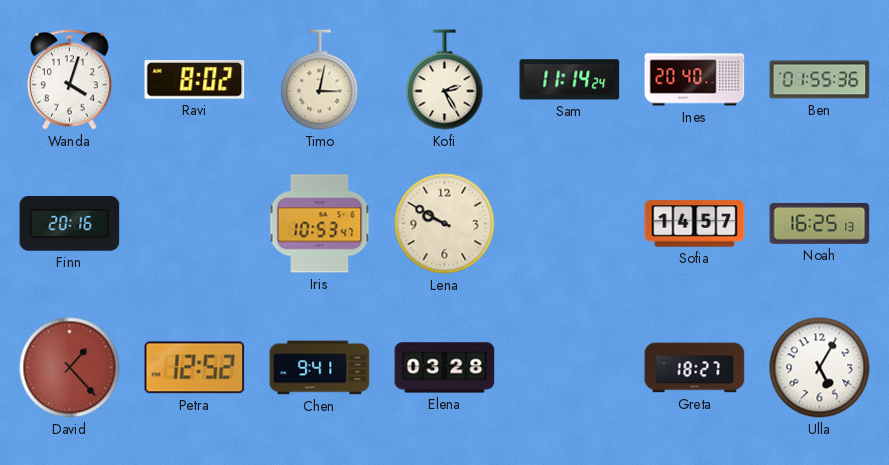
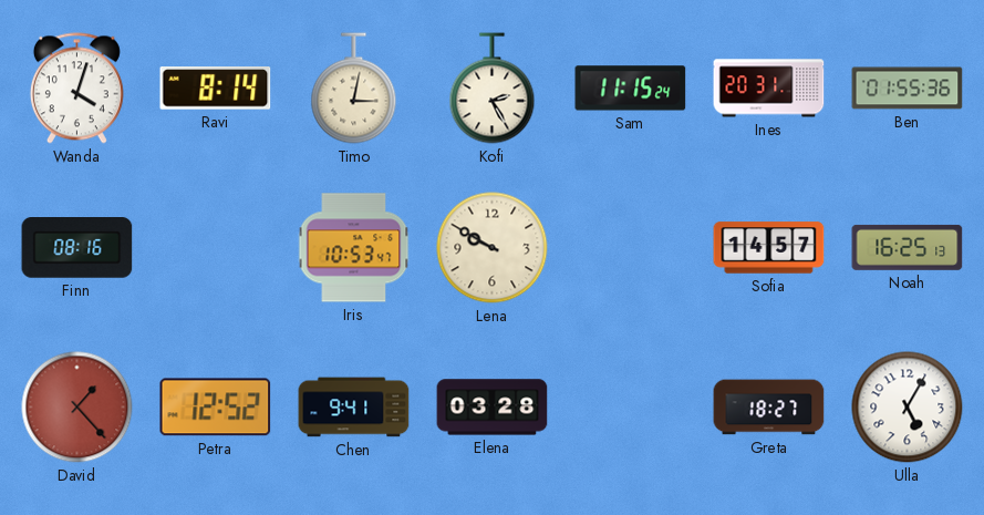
Ravi: 8:02 -> 8:14 (216, 89)
Sam: 11:14 -> 11:15 (631, 89)
Ines: 20:40 -> 20:31 (769, 89)
Finn: 20:16 -> 08:16 (77, 248)
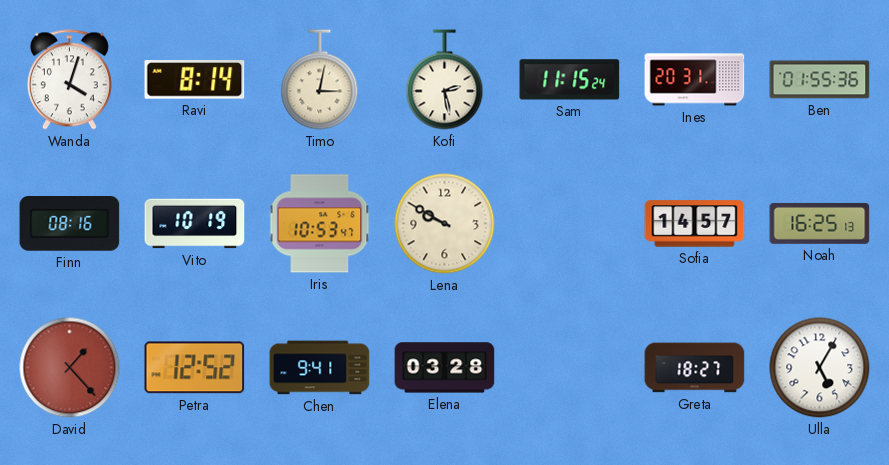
Kofi: 2:25 -> 2:28 (445, 80)
Vito: none -> 10:19 (195, 224)
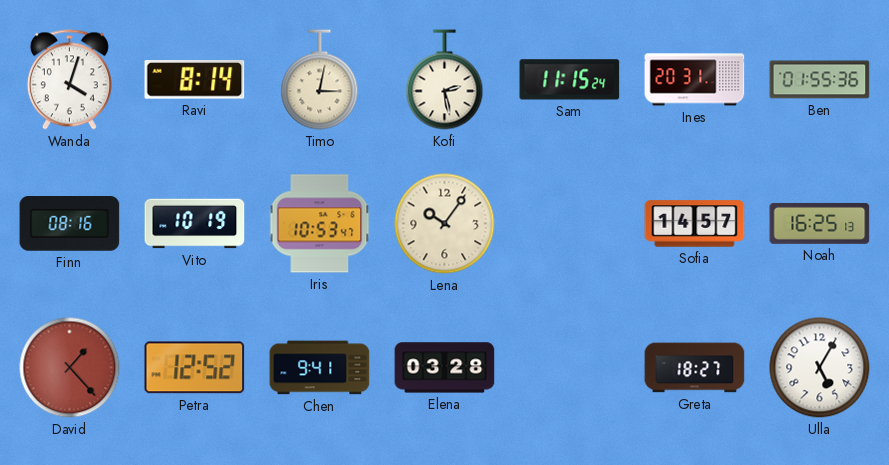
Lena: 9:50 -> 10:06 (445, 224)
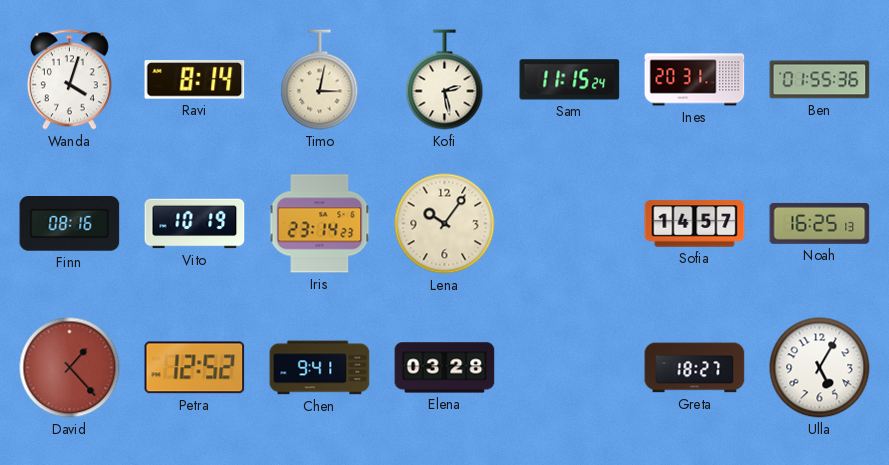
Iris: 10:53 -> 23:14 (320, 224)
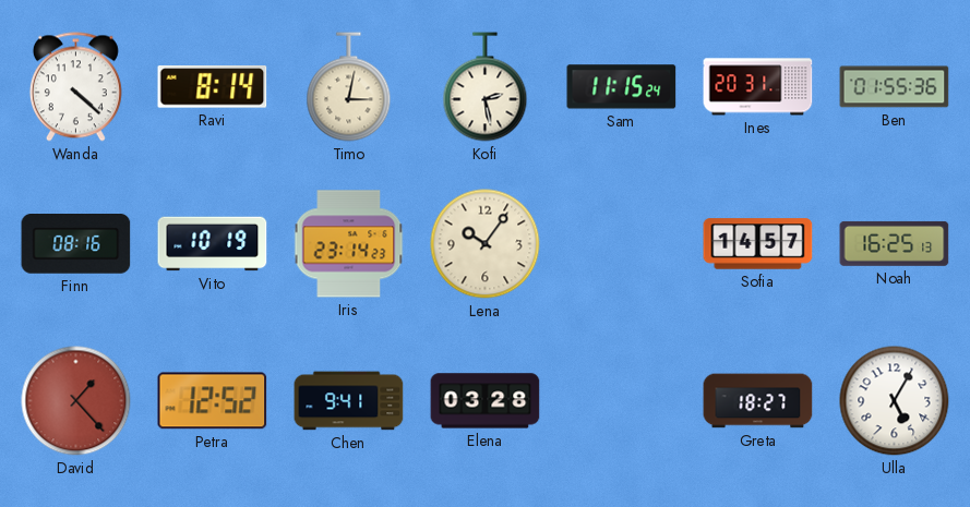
Wanda: 4:03 -> 4:22 (75, 87)
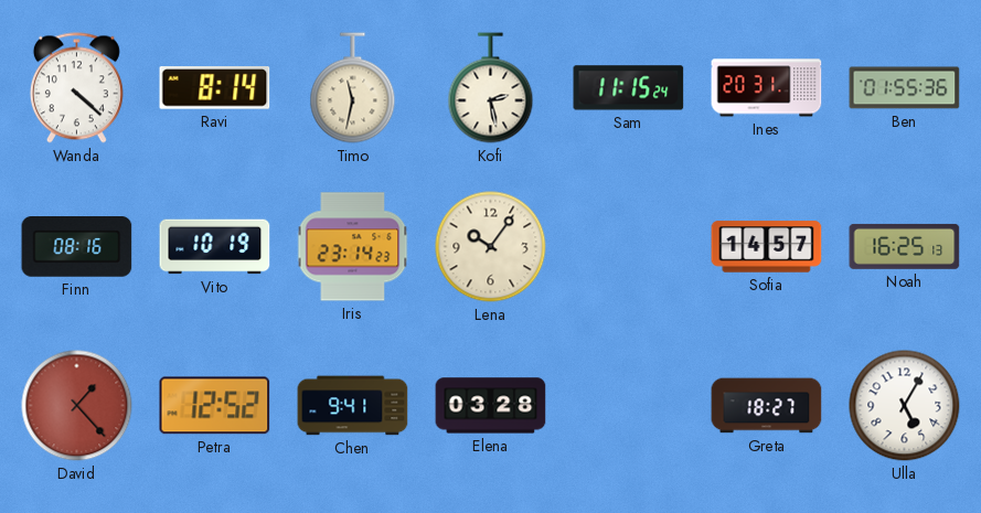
Timo: 3:02 -> 11:32 (353, 88)
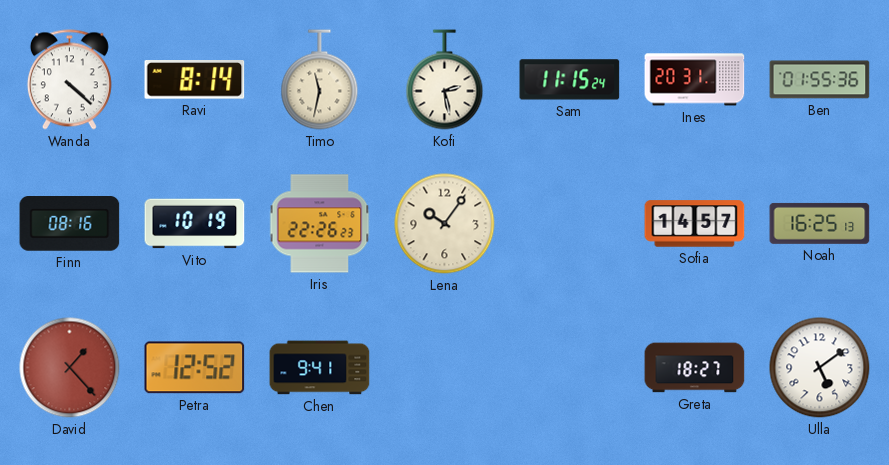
Iris: 23:14 -> 22:26 (320, 224)
Elena: 03:28 -> none (491, 406)
Ulla: 5:05 -> 5:09 (820, 368)
